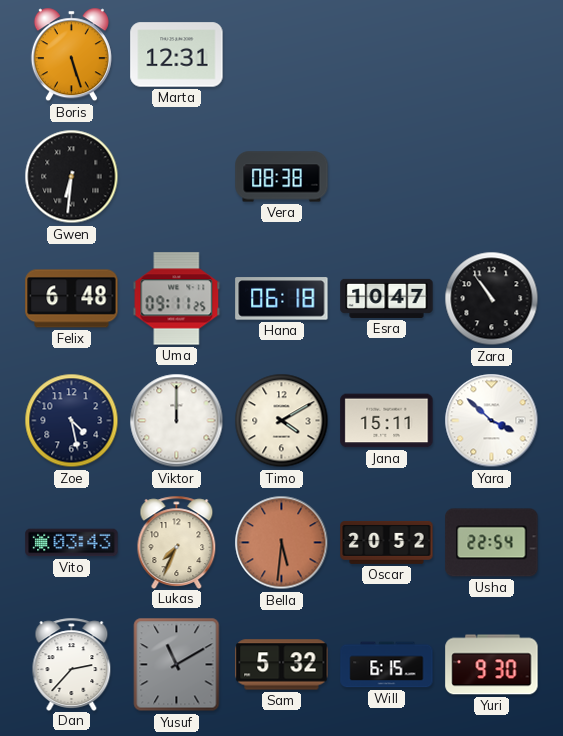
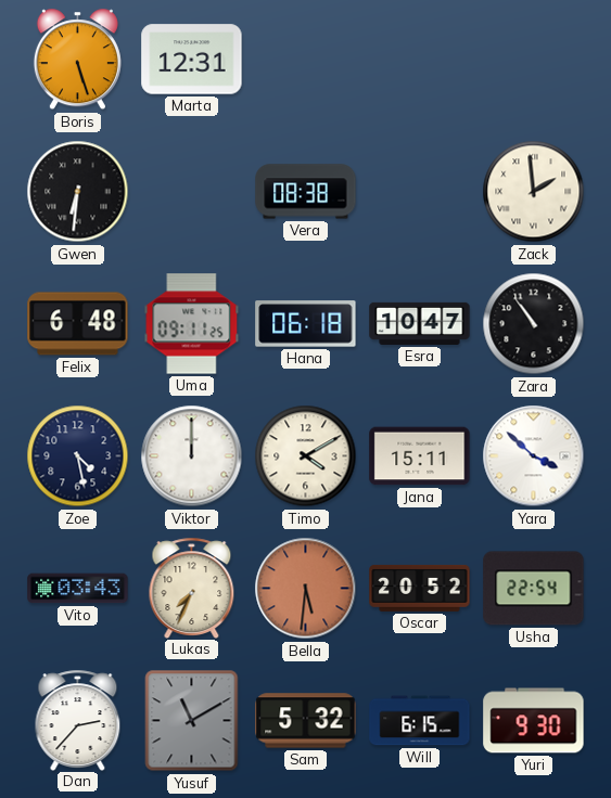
Zack: none -> 1:59 (534, 192)
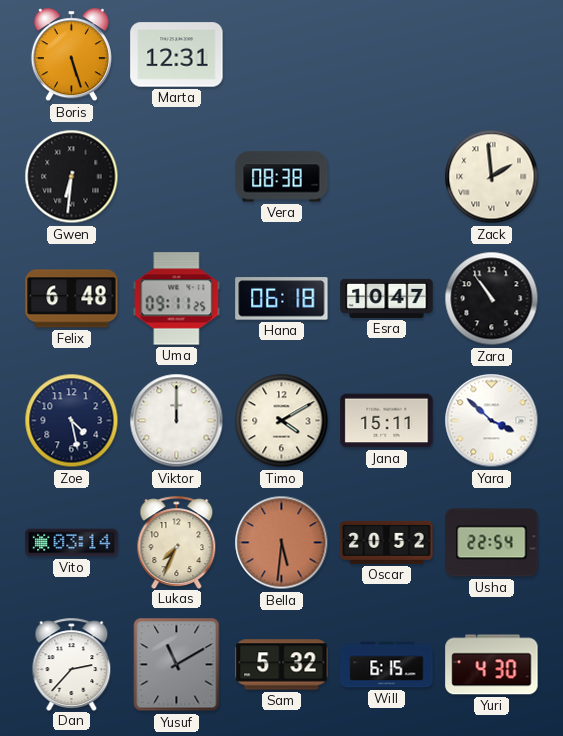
Vito: 03:43 -> 03:14 (72, 543)
Yuri: 9:30 -> 4:30 (492, 665)
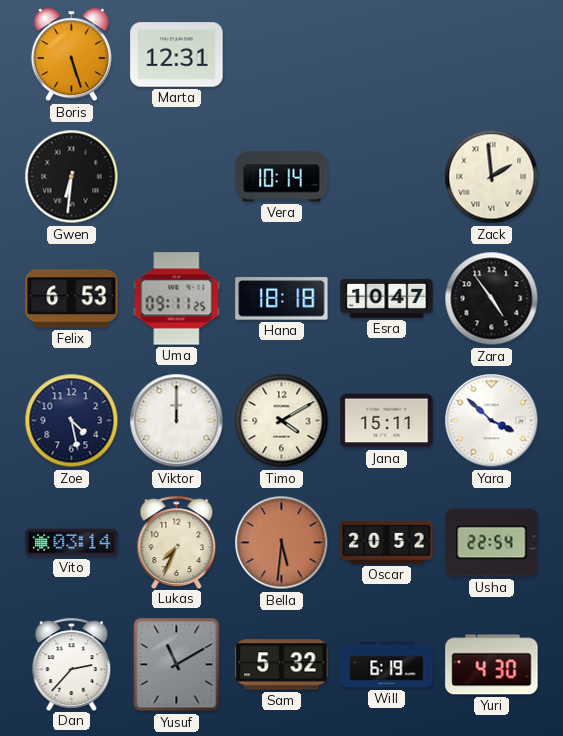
Vera: 08:38 -> 10:14 (282, 177)
Felix: 6:48 -> 6:53 (72, 299)
Hana: 06:18 -> 18:18 (282, 299)
Zara: 10:54 -> 4:54 (492, 299)
Will: 6:15 -> 6:19 (387, 665)
